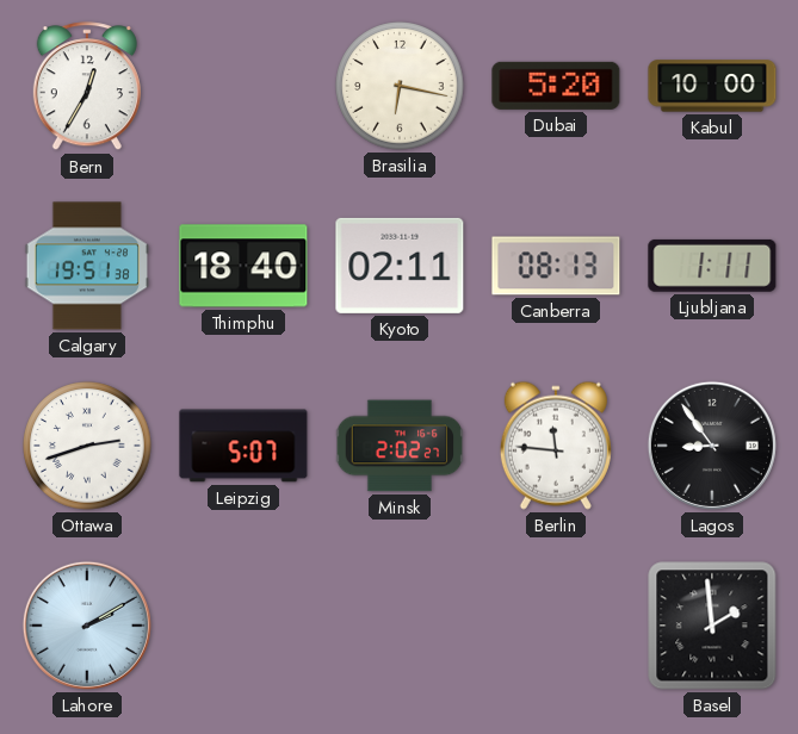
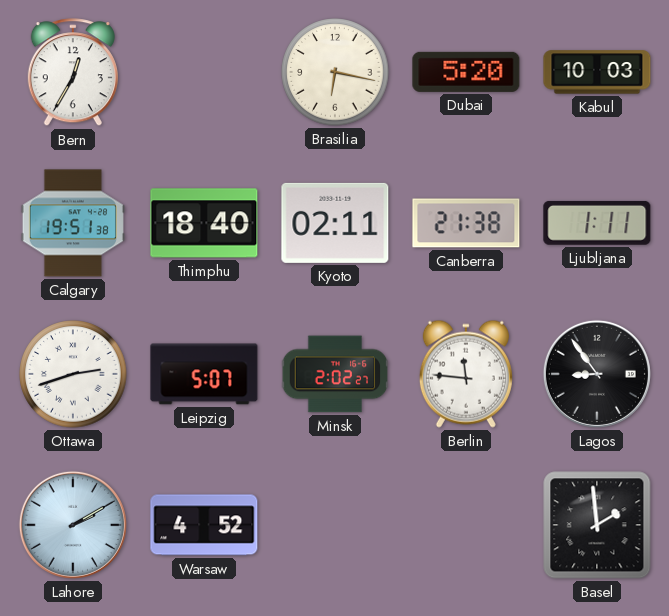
Kabul: 10:00 -> 10:03 (597, 72)
Canberra: 08:13 -> 21:38 (466, 223)
Warsaw: none -> 4:52 (204, 525)
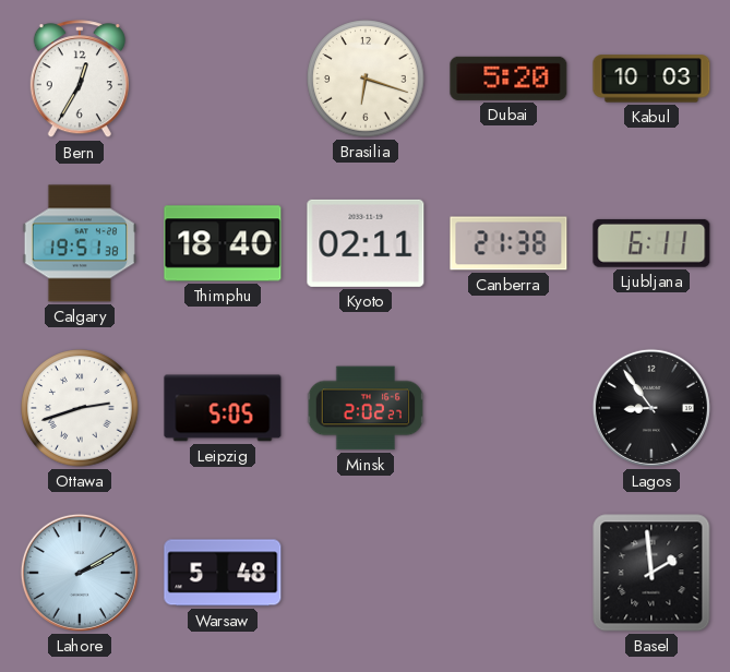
Brasilia: 6:17 -> 6:18 (366, 79)
Ljubljana: 1:11 -> 6:11 (651, 243)
Leipzig: 5:07 -> 5:05 (223, 408)
Berlin: 11:46 -> none (466, 374)
Warsaw: 4:52 -> 5:48 (223, 573)
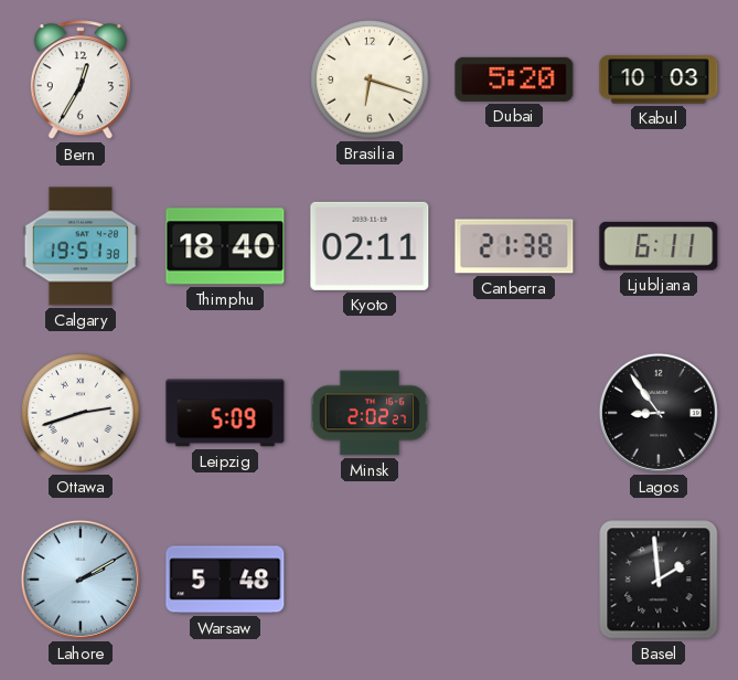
Leipzig: 5:05 -> 5:09 (225, 413)
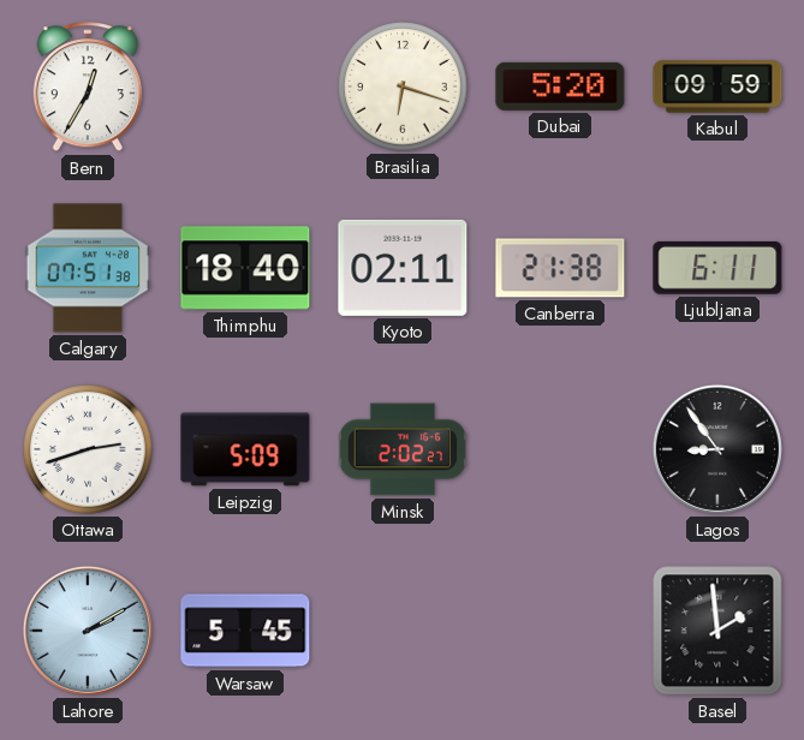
Kabul: 10:03 -> 09:59 (717, 86)
Calgary: 19:51 -> 07:51 (88, 268)
Warsaw: 5:48 -> 5:45 (245, 631)
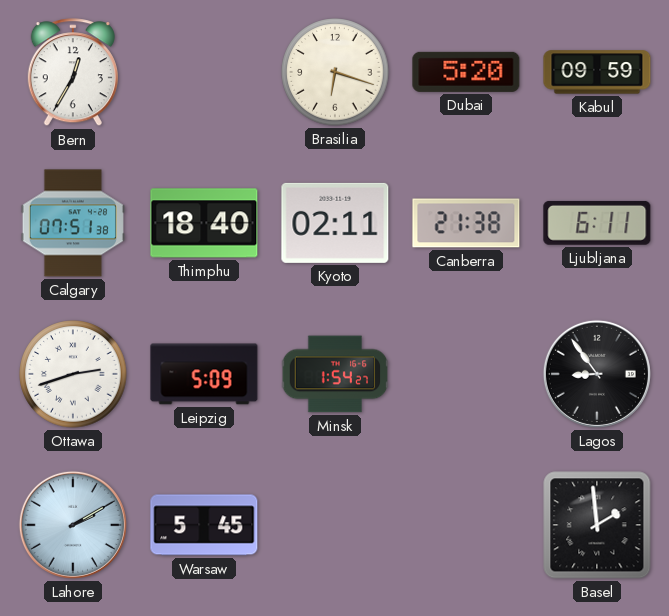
Minsk: 2:02 -> 1:54 (335, 374)
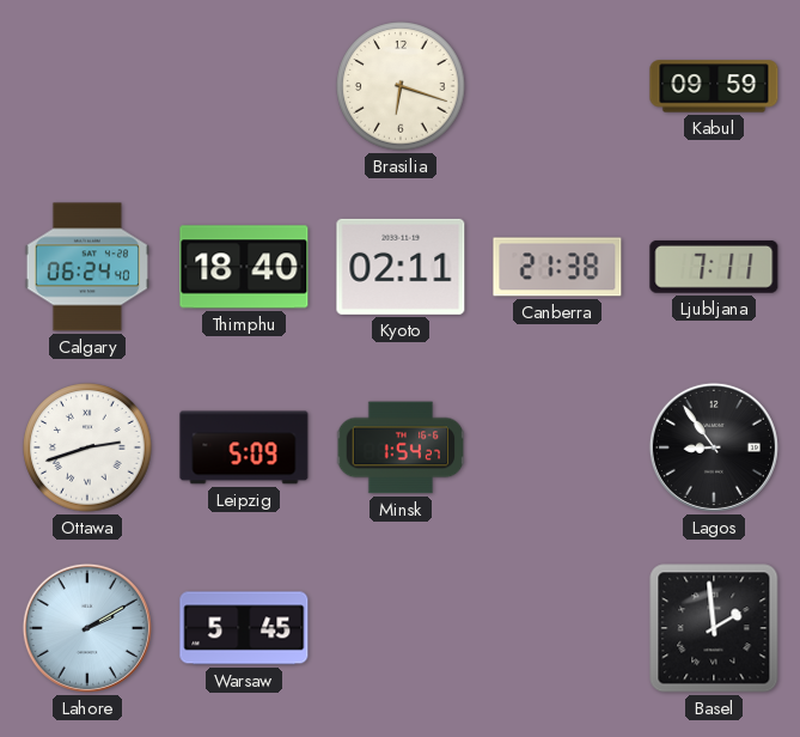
Bern: 12:35 -> none (73, 73)
Dubai: 5:20 -> none (466, 72)
Calgary: 07:51 -> 06:24 (87, 267)
Ljubljana: 6:11 -> 7:11 (714, 267)
